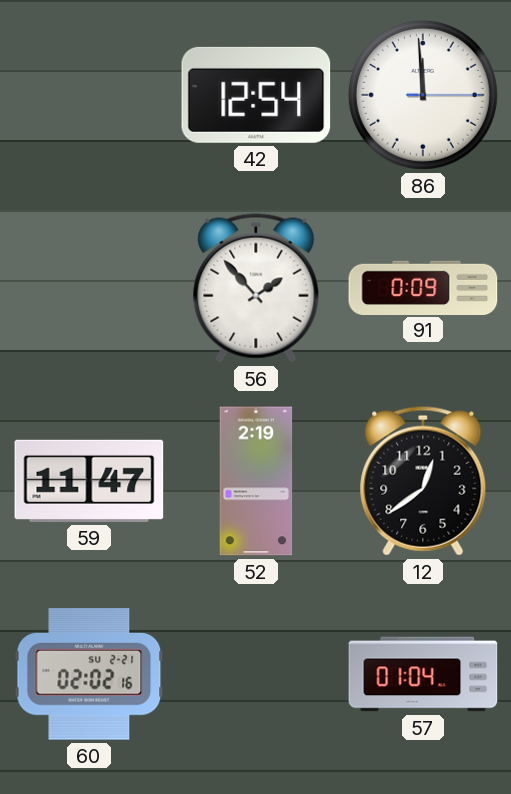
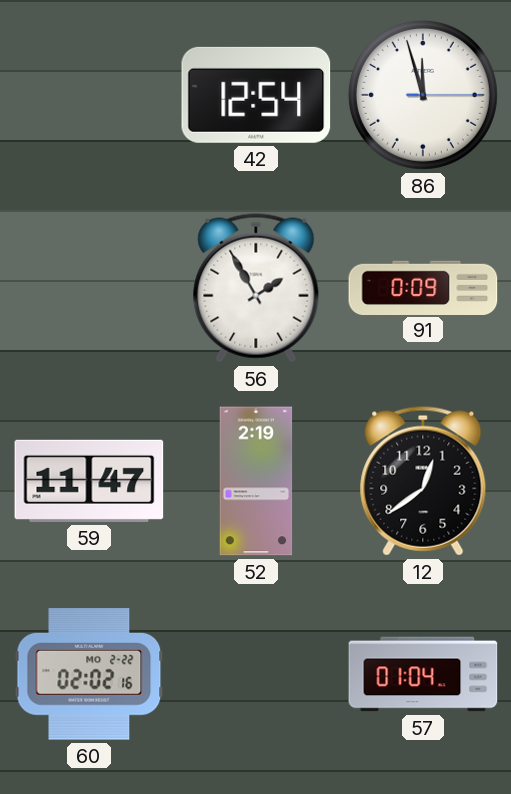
86: 11:59 -> 11:57 (423, 95)
56: 1:53 -> 1:55 (256, 288)
60 date: SU 2-21 -> MO 2-22 (89, 674)
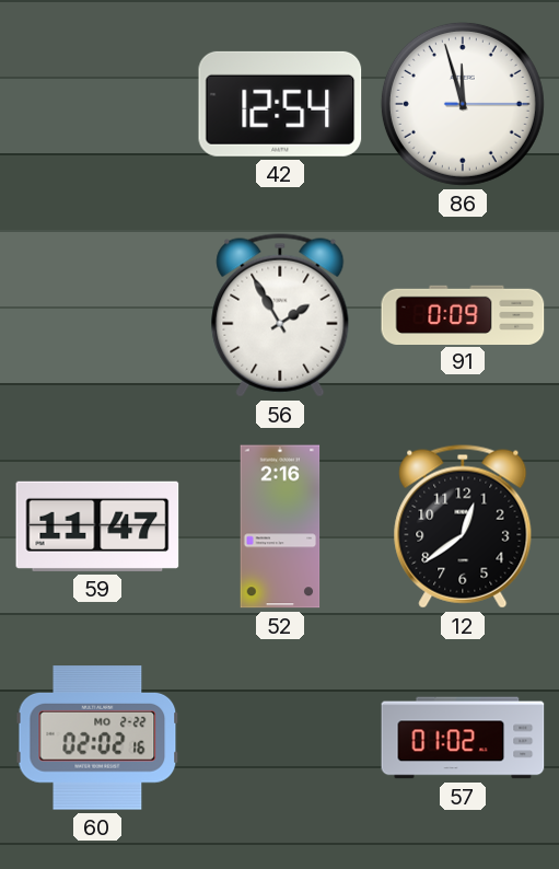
52: 2:19 -> 2:16 (280, 526)
57: 01:04 -> 01:02 (463, 738)
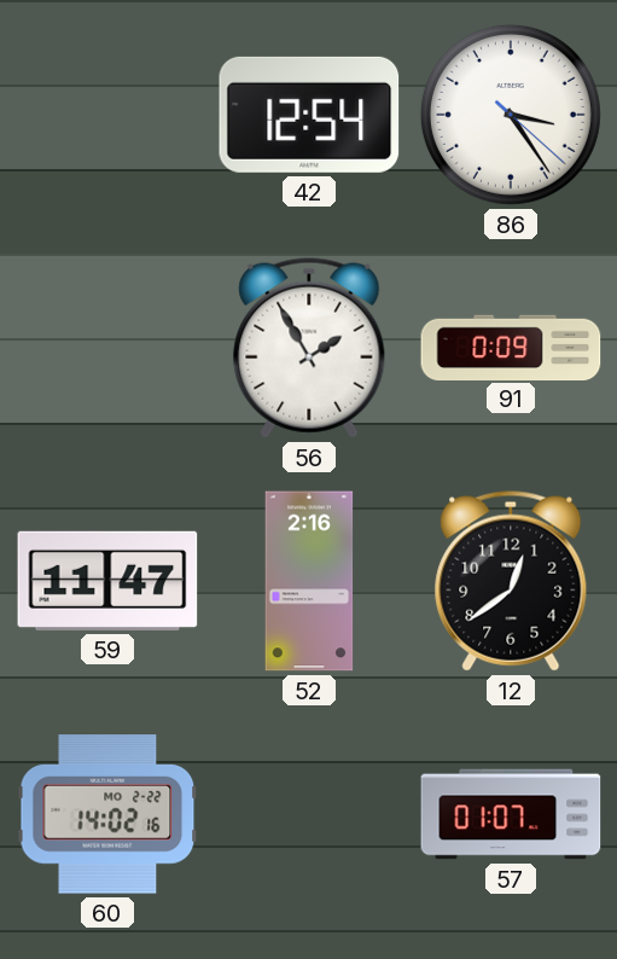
86: 11:57 -> 3:24 (511, 115)
60: 02:02 -> 14:02 (107, 814)
57: 01:02 -> 01:07 (511, 814)
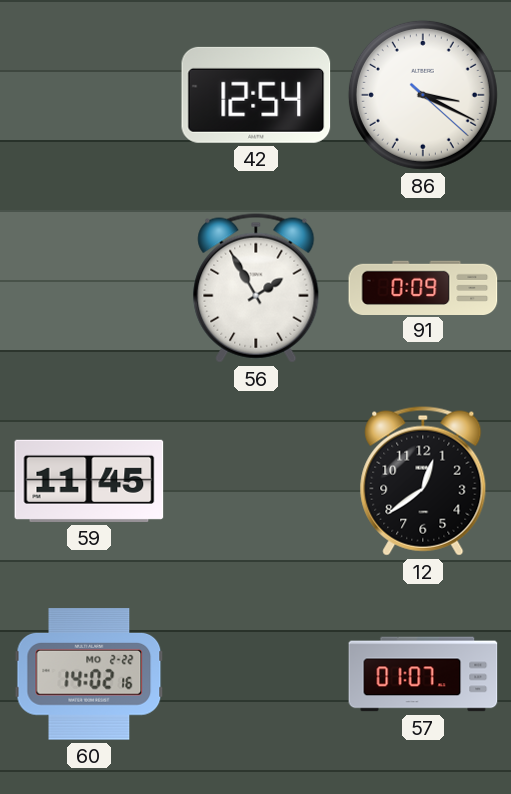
86: 3:24 -> 3:19 (423, 95)
59: 11:47 -> 11:45 (89, 481)
52: 2:16 -> none (309, 581)
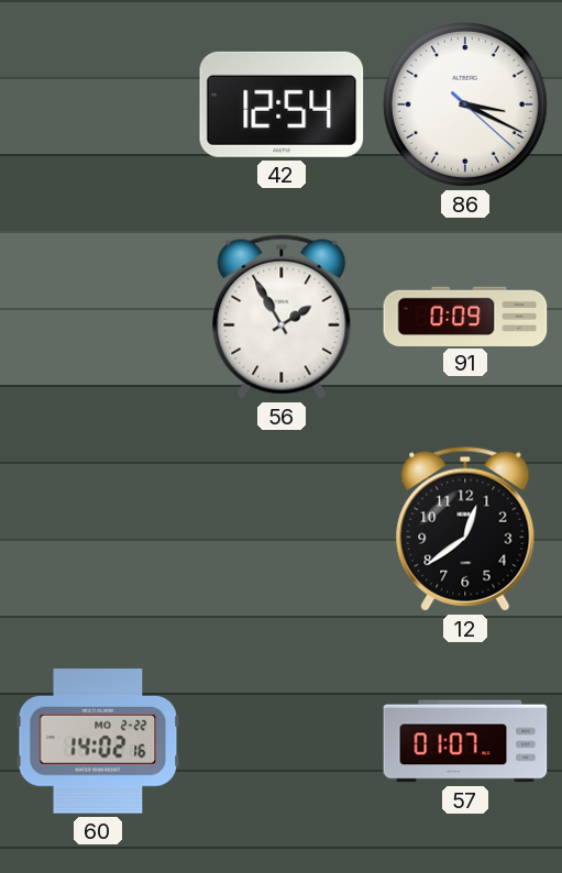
59: 11:45 -> none (89, 481)
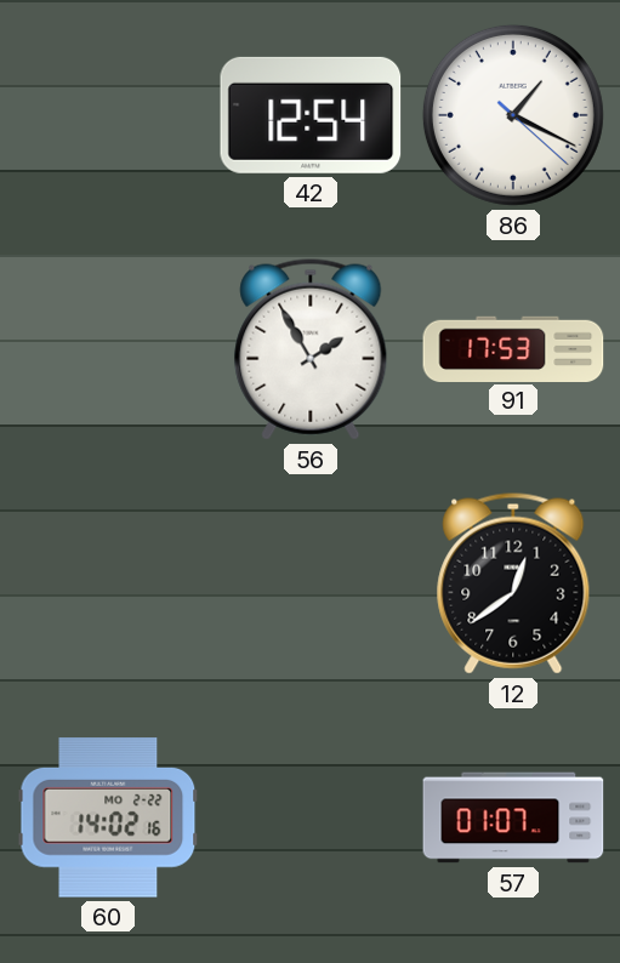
86: 3:19 -> 1:19 (513, 115)
91: 0:09 -> 17:53 (513, 348)
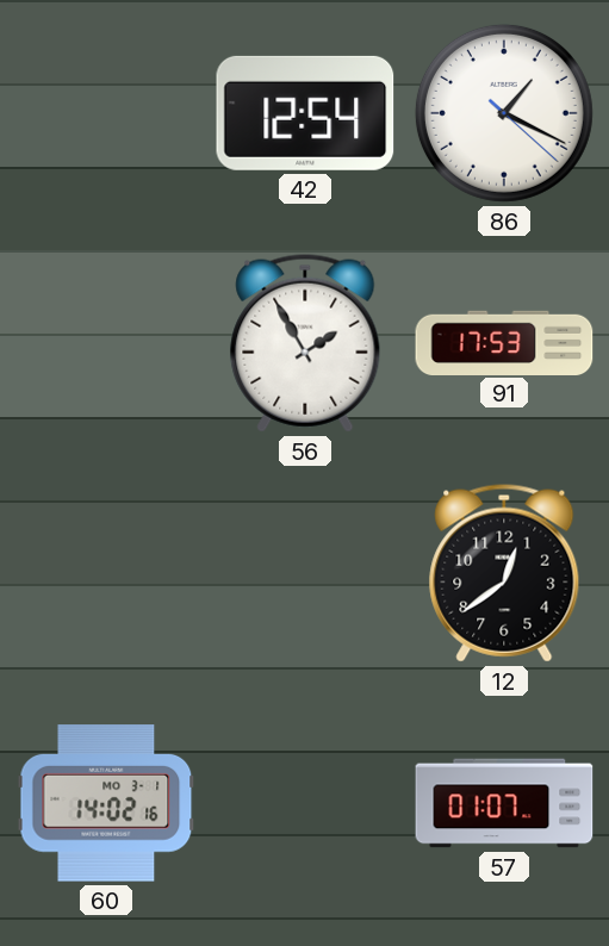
60 date: MO 2-22 -> MO 3-1 (106, 803)
